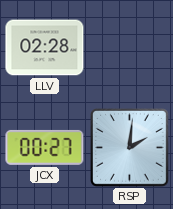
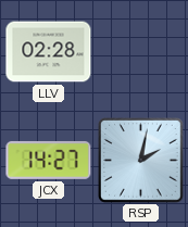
JCX: 00:27 -> 14:27 (49, 160)
RSP: 2:01 -> 2:02 (141, 161)
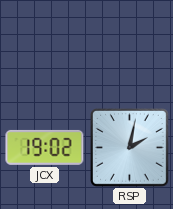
LLV: 02:28 -> none (49, 52)
JCX: 14:27 -> 19:02 (45, 147)
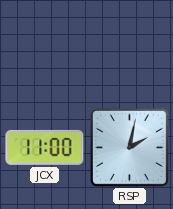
JCX: 19:02 -> 11:00 (45, 147)
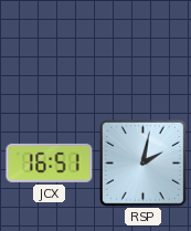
JCX: 11:00 -> 16:51 (50, 162)
